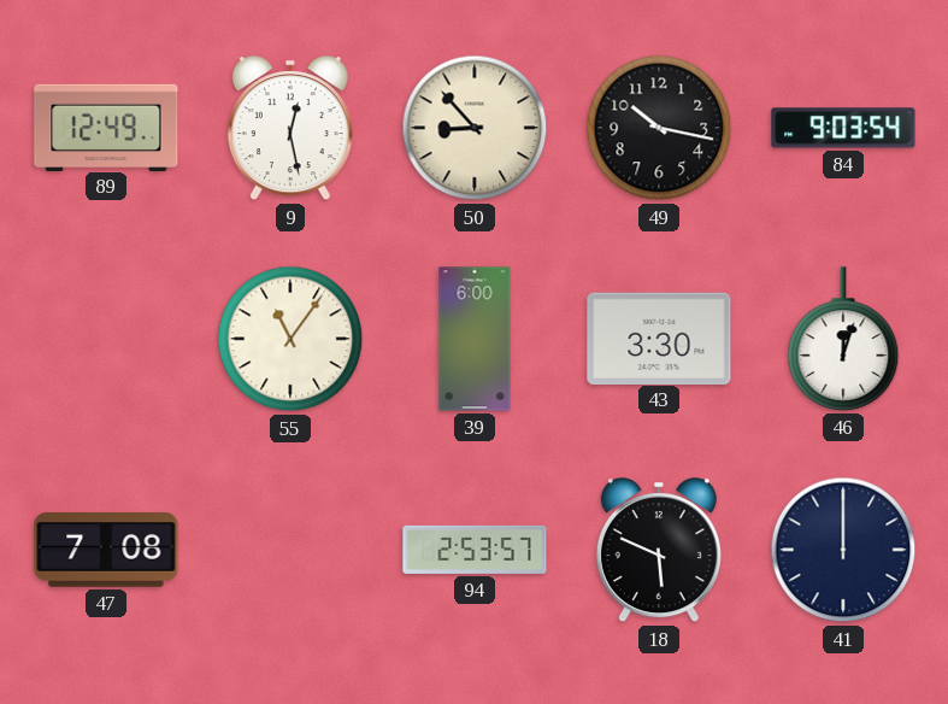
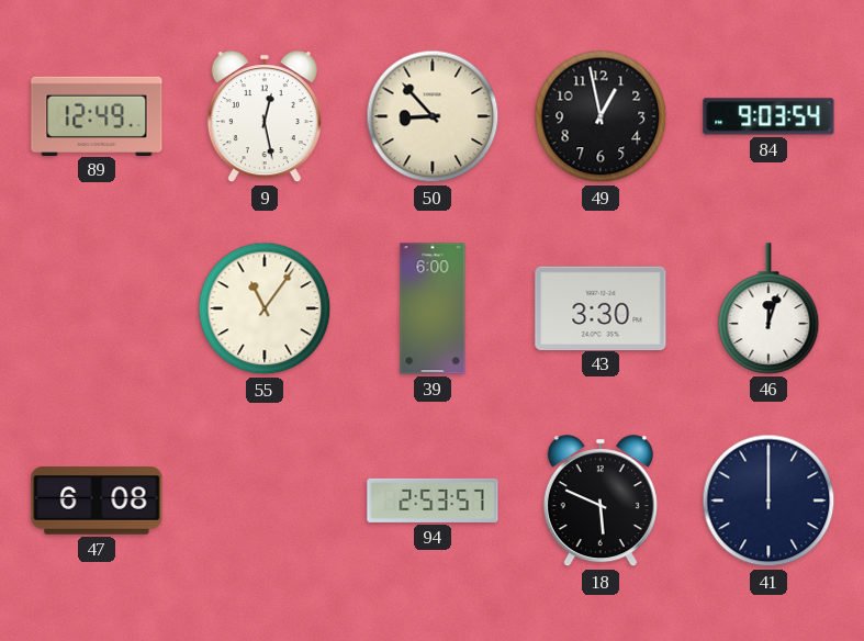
49: 10:17 -> 12:58 (601, 116)
47: 7:08 -> 6:08 (97, 501)
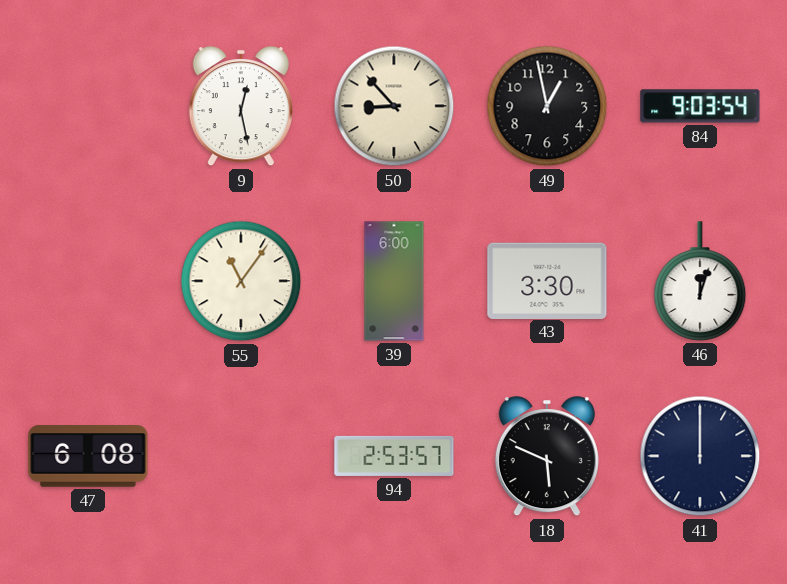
89: 12:49 -> none (97, 115)
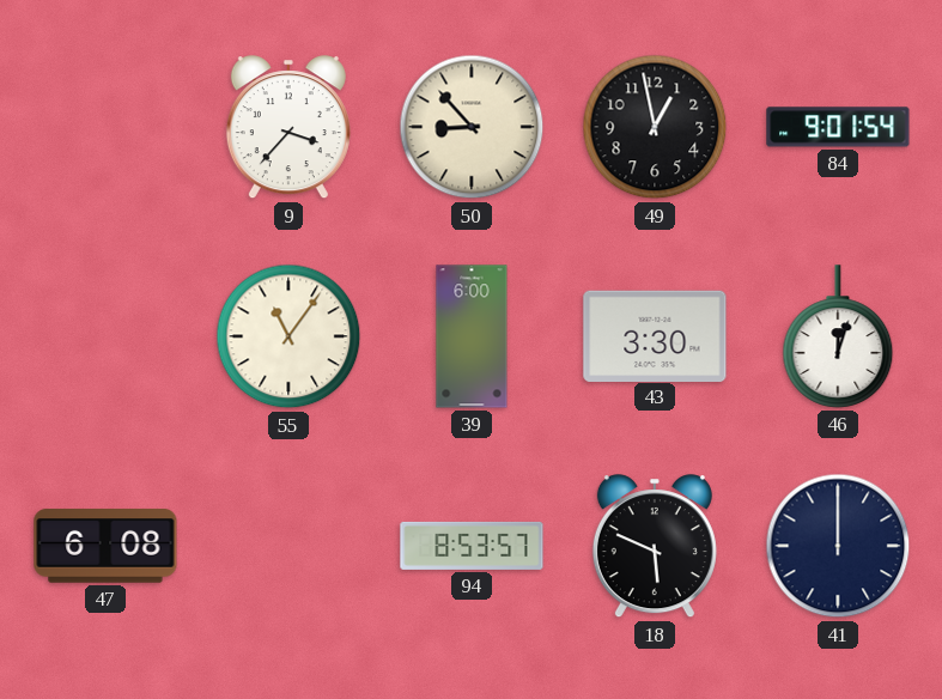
9: 12:28 -> 3:37 (288, 128)
84: 9:03 -> 9:01 (838, 127)
94: 2:53 -> 8:53 (472, 546)
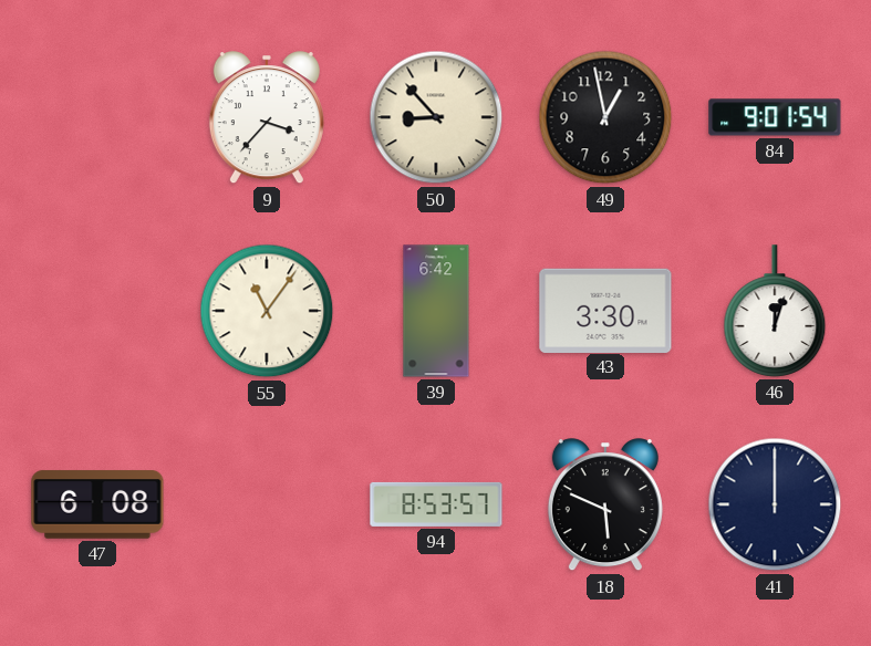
39: 6:00 -> 6:42 (436, 311)
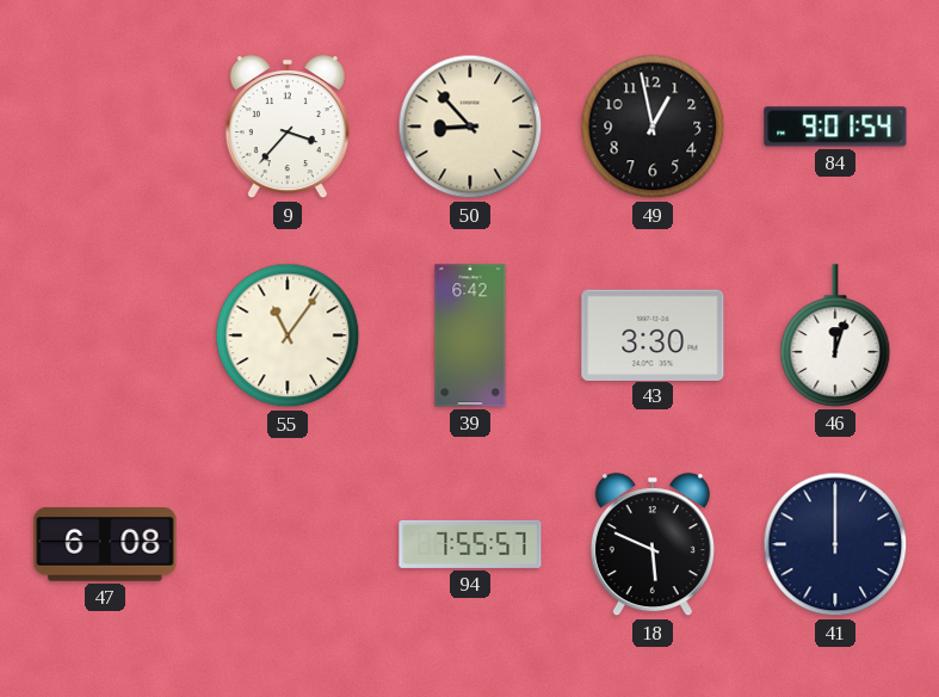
94: 8:53 -> 7:55 (470, 544)
